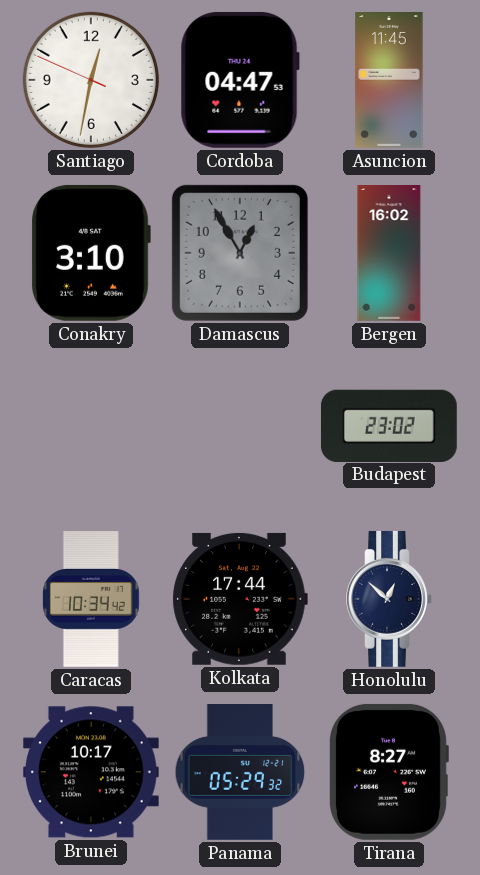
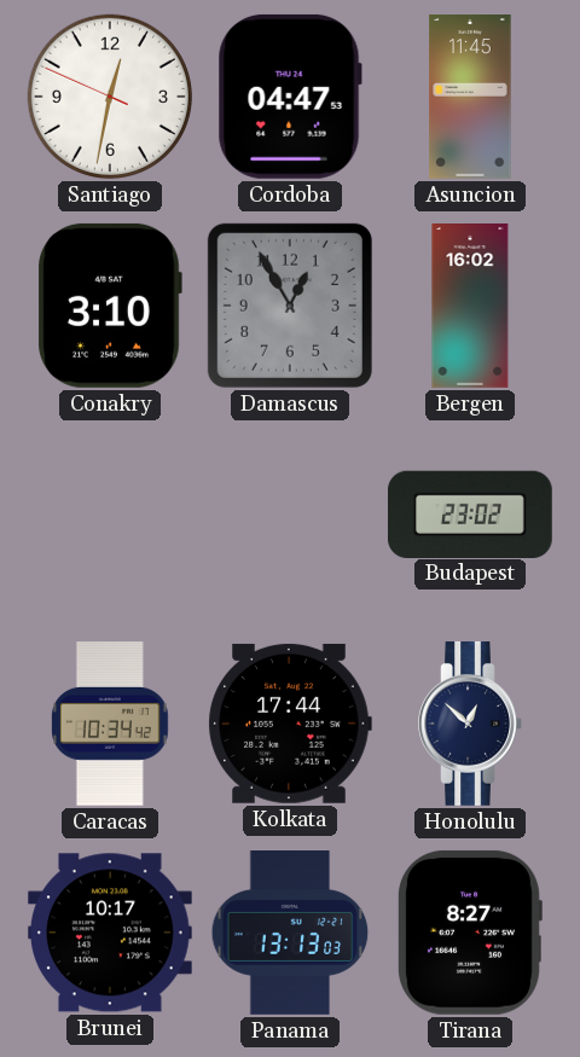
Panama: 05:29 -> 13:13 (290, 934)
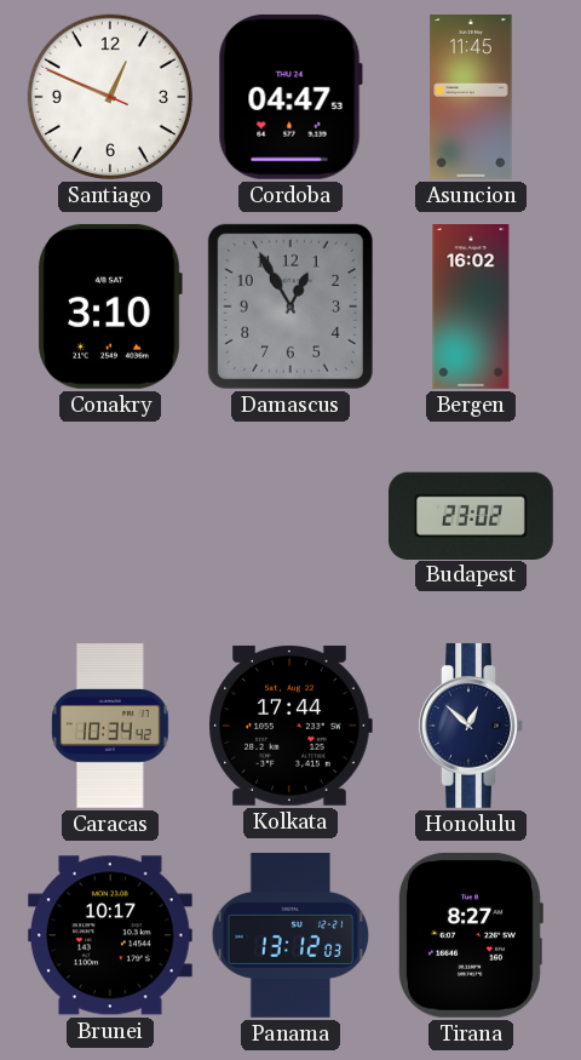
Santiago: 12:31 -> 12:48 (110, 97)
Panama: 13:13 -> 13:12 (290, 936)
